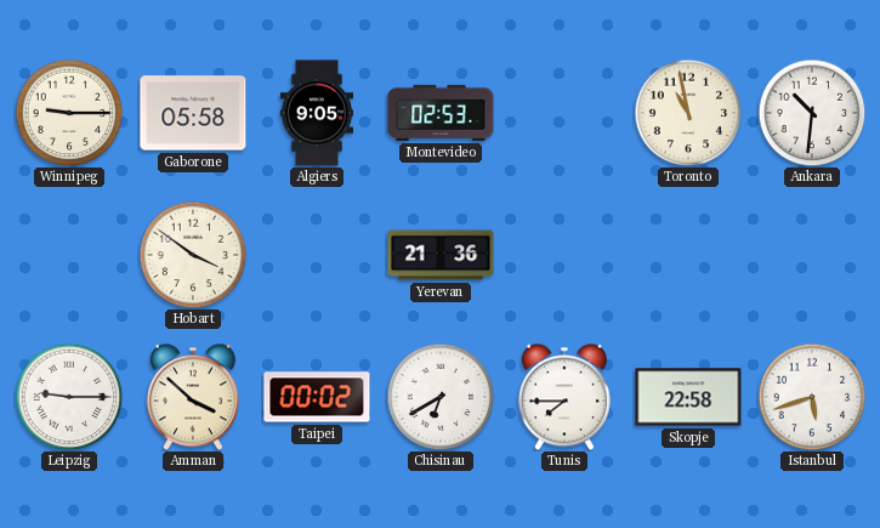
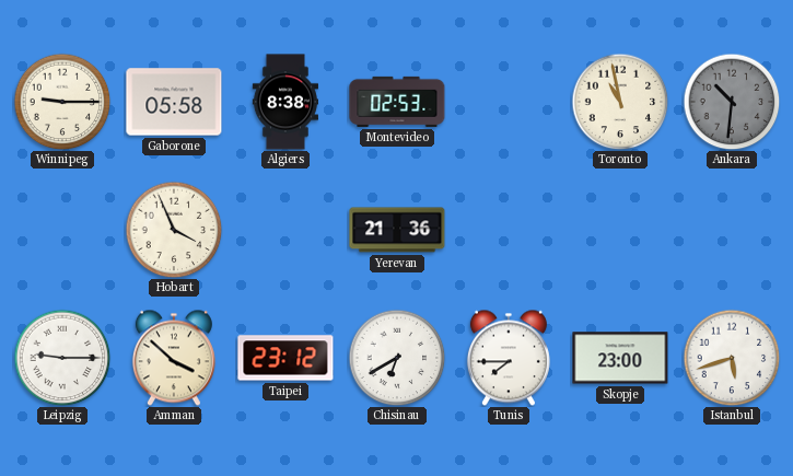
Algiers: 9:05 -> 8:38 (284, 102)
Ankara dial: white -> grey (732, 102)
Hobart: 3:51 -> 3:56 (174, 230)
Taipei: 00:02 -> 23:12 (285, 358)
Skopje: 22:58 -> 23:00 (620, 358)
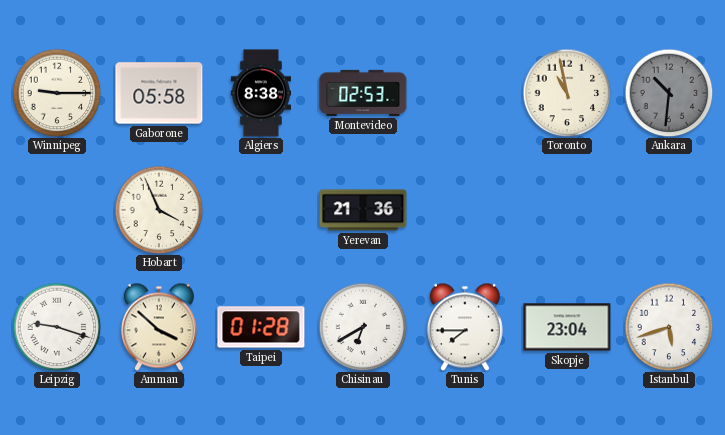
Leipzig: 9:15 -> 9:18 (57, 327)
Taipei: 23:12 -> 01:28 (261, 327)
Skopje: 23:00 -> 23:04 (567, 327)
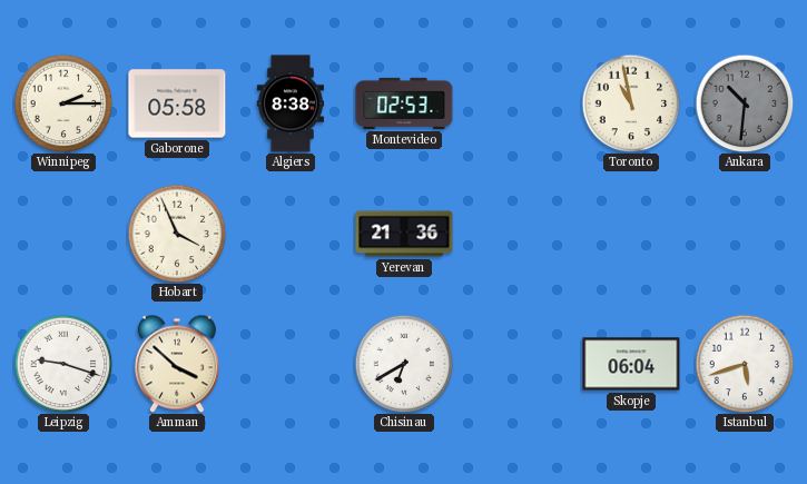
Winnipeg: 9:15 -> 2:15 (63, 103)
Taipei: 01:28 -> none (261, 327)
Tunis: 7:45 -> none (465, 327)
Skopje: 23:04 -> 06:04 (631, 364)
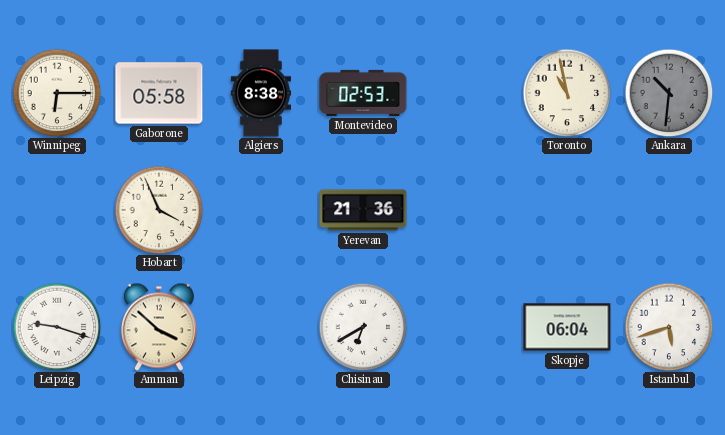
Winnipeg: 2:15 -> 6:15 (57, 93)
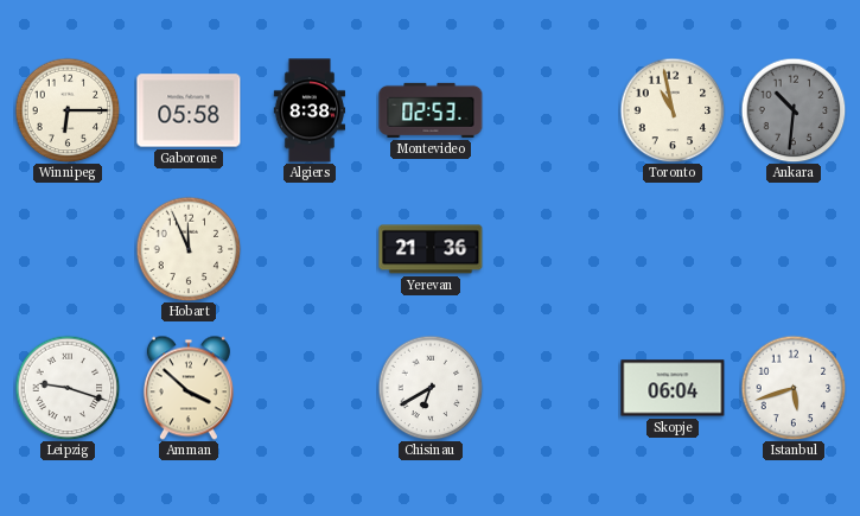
Hobart: 3:56 -> 11:56 (189, 249)
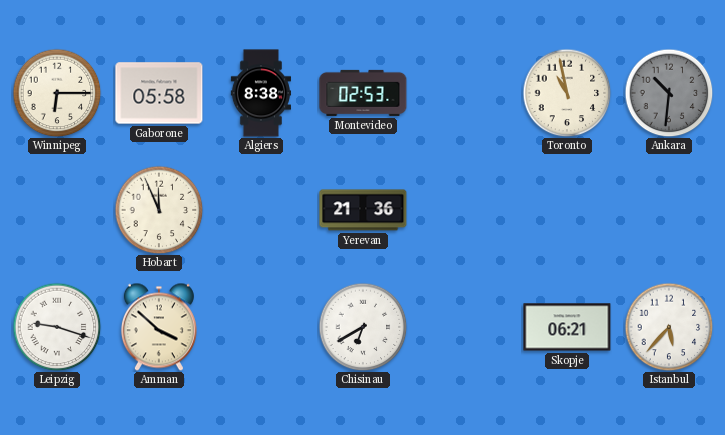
Skopje: 06:04 -> 06:21 (567, 327)
Istanbul: 5:42 -> 5:37 (669, 327)
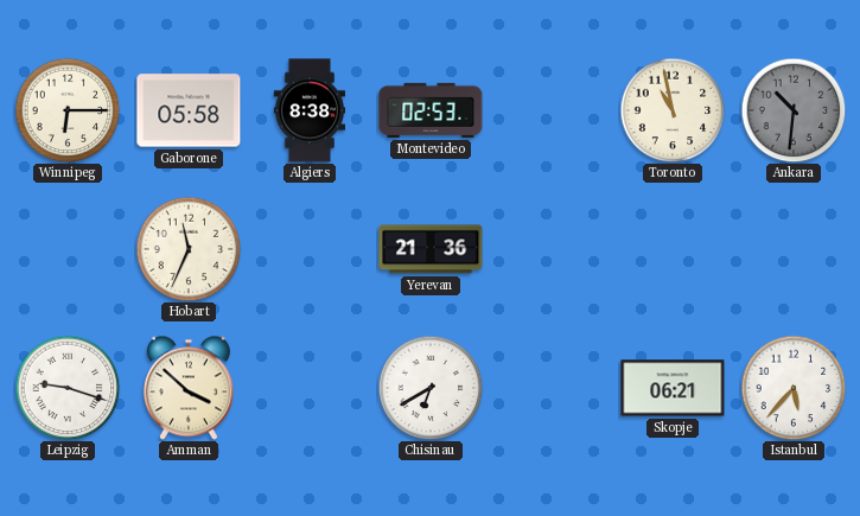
Hobart: 11:56 -> 11:34 (189, 249)
